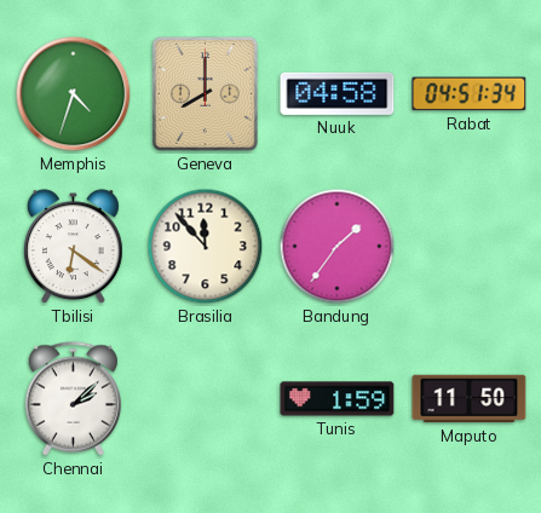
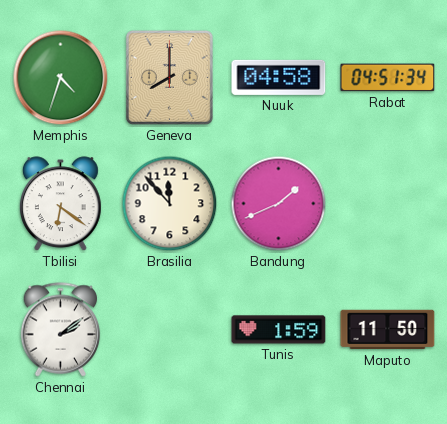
Bandung: 1:36 -> 1:41 (279, 204)
Chennai: 2:08 -> 2:09 (61, 330)
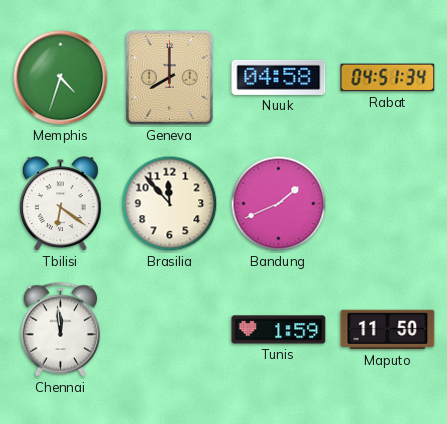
Chennai: 2:09 -> 11:59 (61, 330)
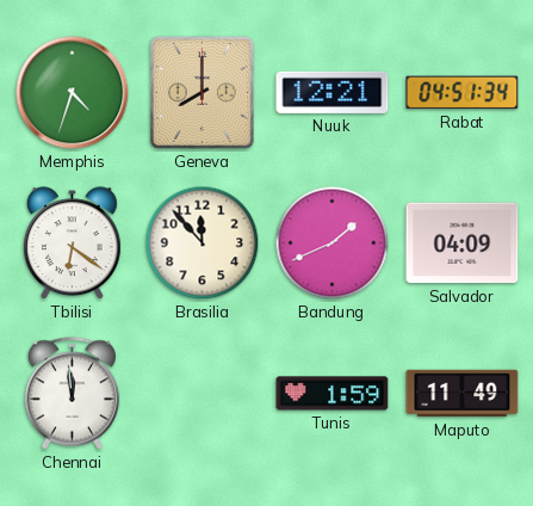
Nuuk: 04:58 -> 12:21 (333, 92)
Salvador: none -> 04:09 (463, 243)
Maputo: 11:50 -> 11:49 (463, 394)
